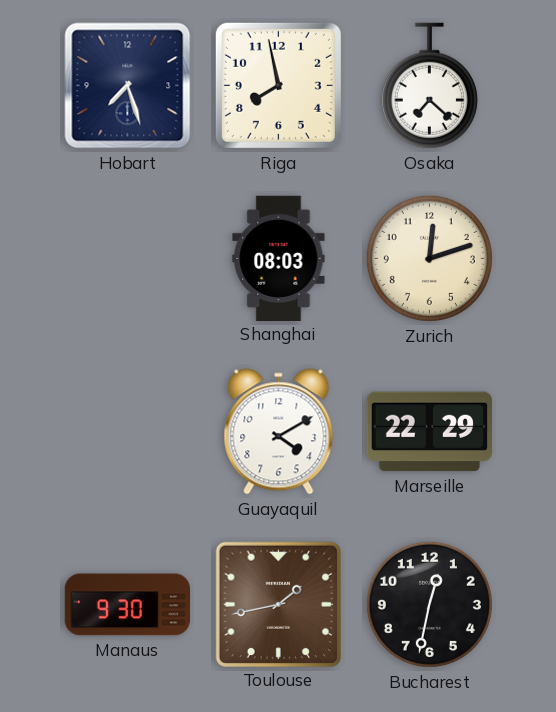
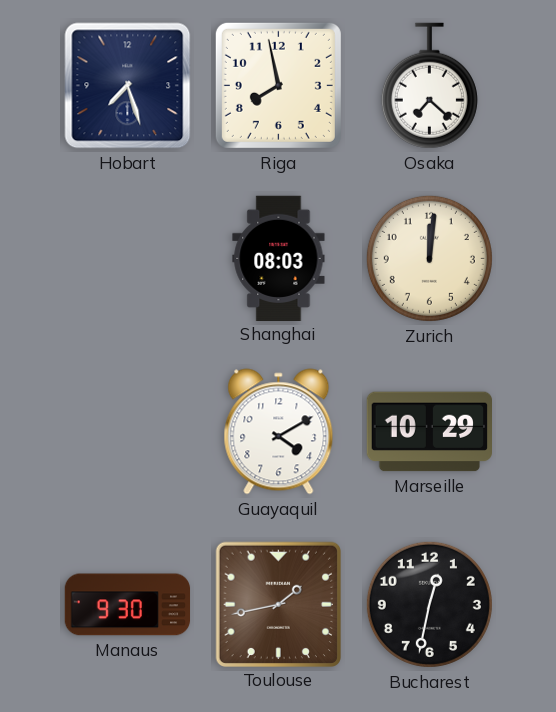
Zurich: 12:12 -> 12:01 (429, 258)
Marseille: 22:29 -> 10:29 (429, 432)
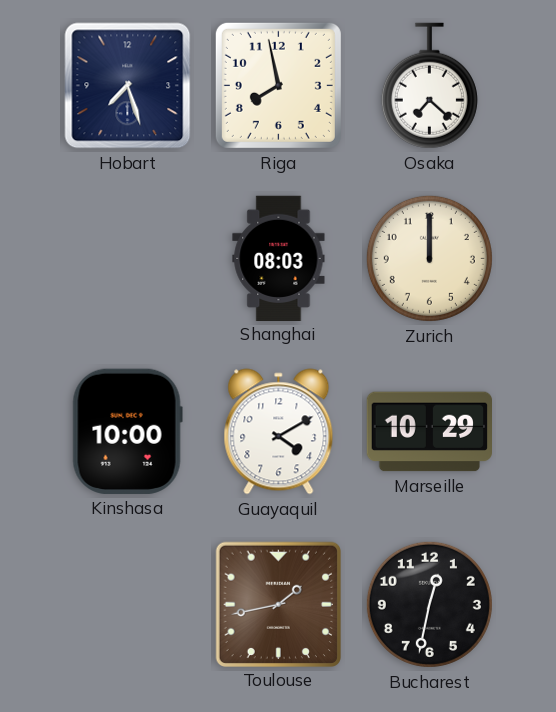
Zurich: 12:01 -> 12:00 (429, 258)
Kinshasa: none -> 10:00 (127, 431)
Manaus: 9:30 -> none (128, 605)
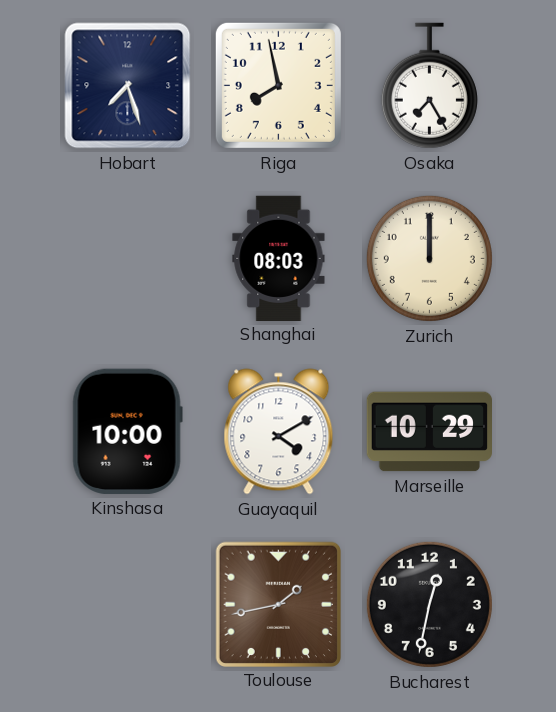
Osaka: 7:22 -> 7:25 (429, 86)
